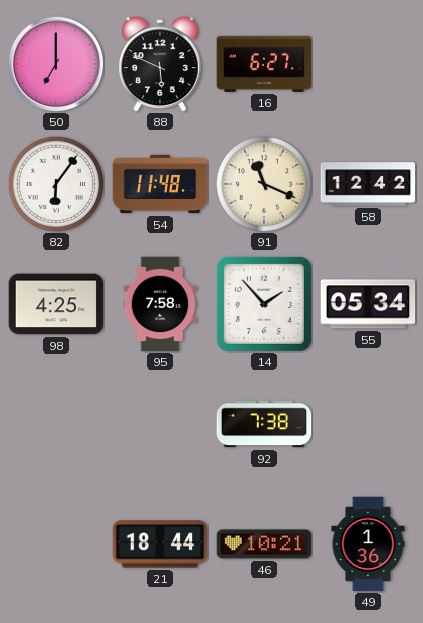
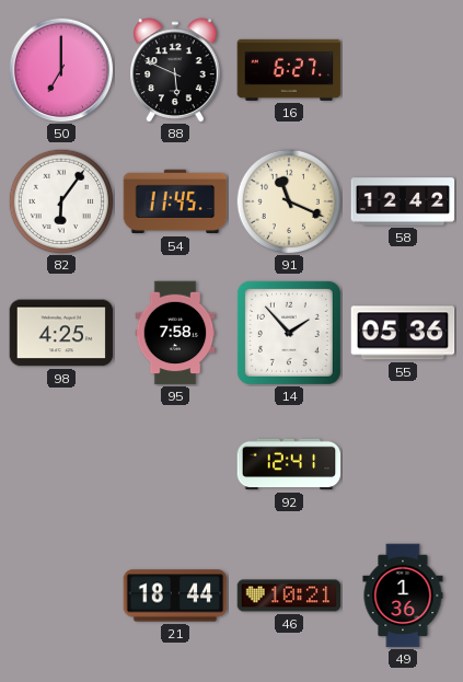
54: 11:48 -> 11:45 (175, 201)
55: 05:34 -> 05:36 (403, 333)
92: 7:38 -> 12:41 (289, 464)
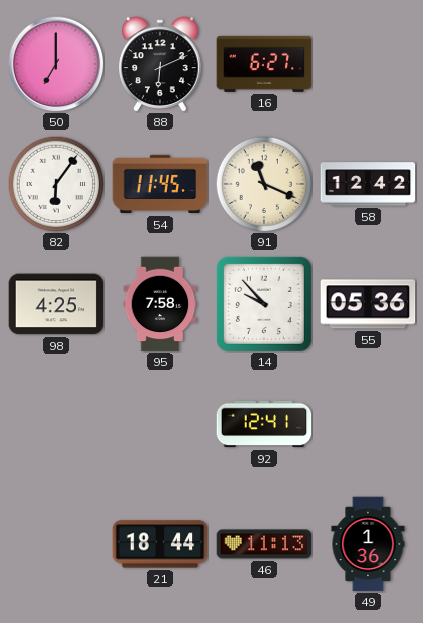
88: 5:49 -> 6:11 (161, 64)
14: 1:53 -> 9:53 (264, 304)
46: 10:21 -> 11:13 (264, 544)
